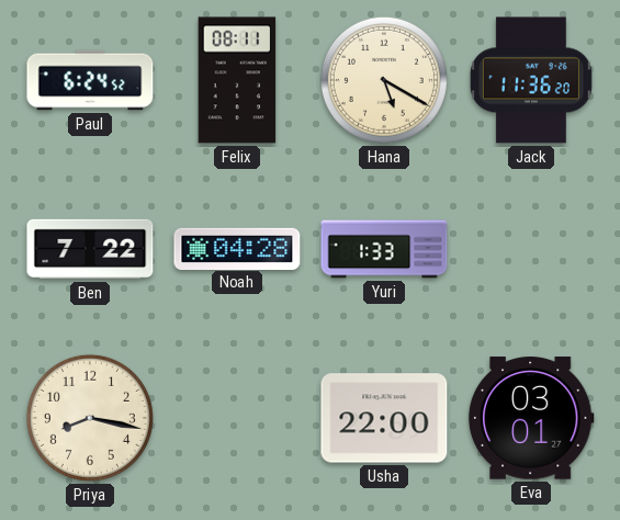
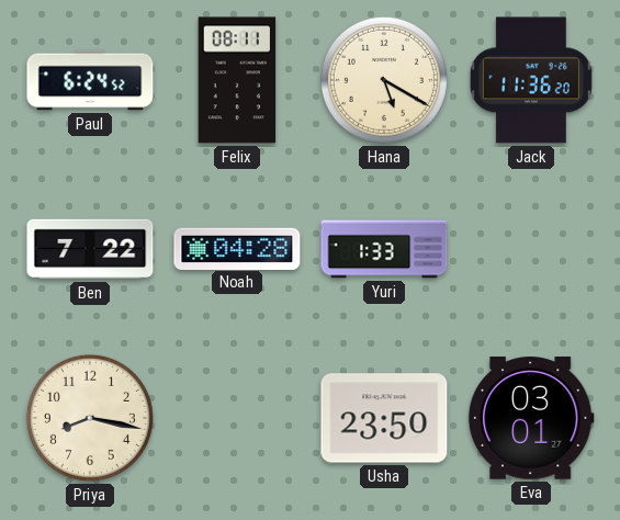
Usha: 22:00 -> 23:50 (384, 418)
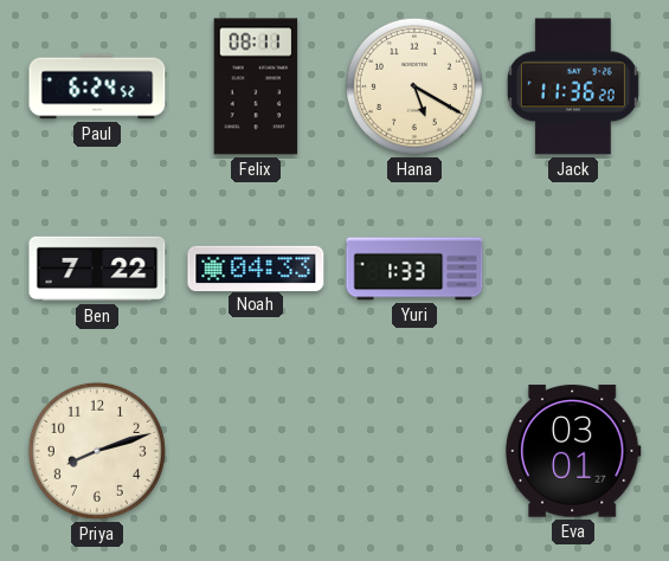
Noah: 04:28 -> 04:33 (256, 267)
Priya: 8:17 -> 8:12 (97, 451)
Usha: 23:50 -> none (384, 418)
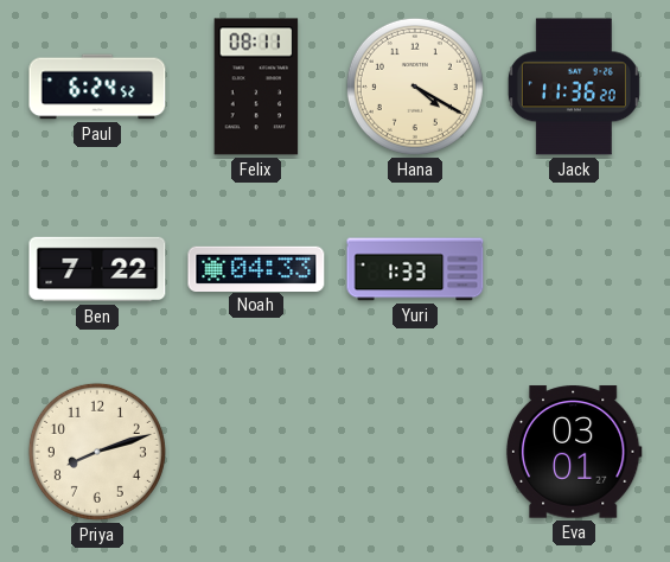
Hana: 5:20 -> 4:20 (415, 87)
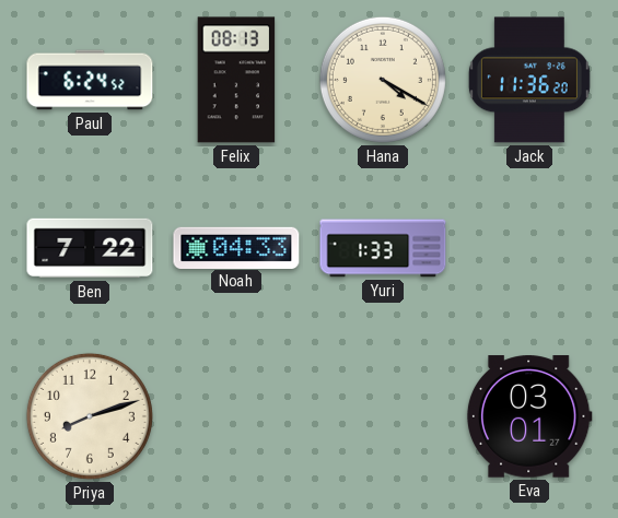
Felix: 08:11 -> 08:13 (236, 80)
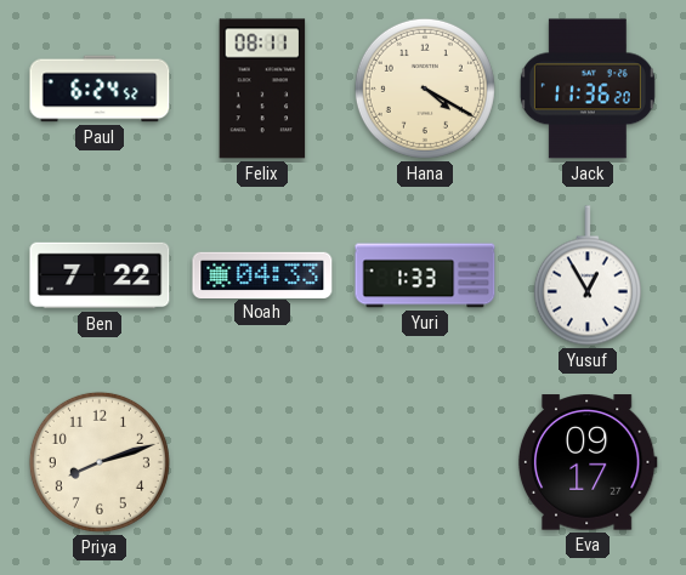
Felix: 08:13 -> 08:11 (262, 89)
Yusuf: none -> 12:55 (588, 275)
Eva: 03:01 -> 09:17 (588, 462)
